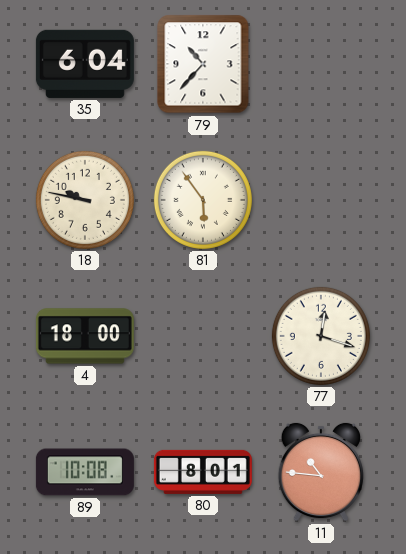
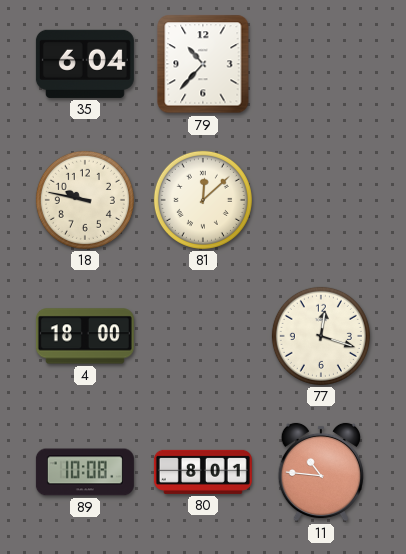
81: 5:54 -> 12:08 (203, 200)
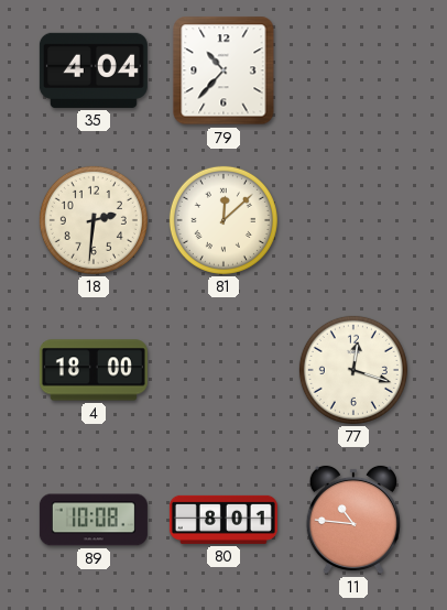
35: 6:04 -> 4:04 (94, 70)
18: 9:47 -> 2:31 (94, 220)
